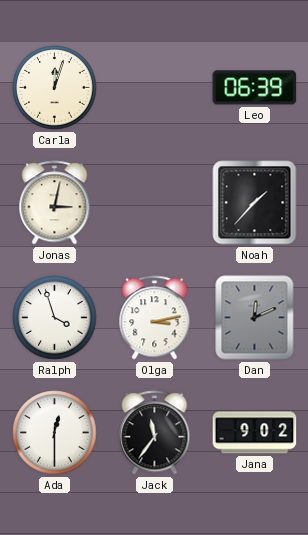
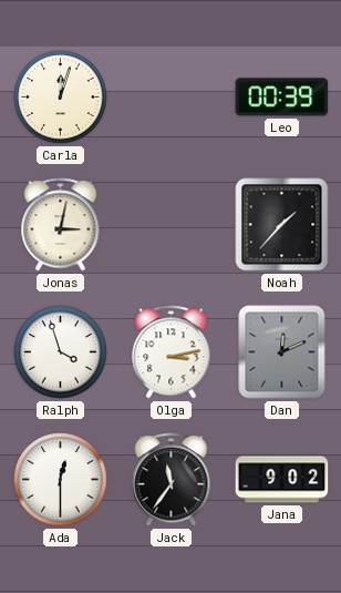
Leo: 06:39 -> 00:39 (282, 98)
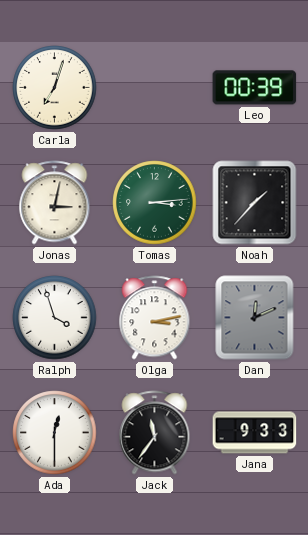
Carla: 12:03 -> 7:03 (55, 88)
Tomas: none -> 3:14 (155, 203)
Jana: 9:02 -> 9:33 (255, 433)
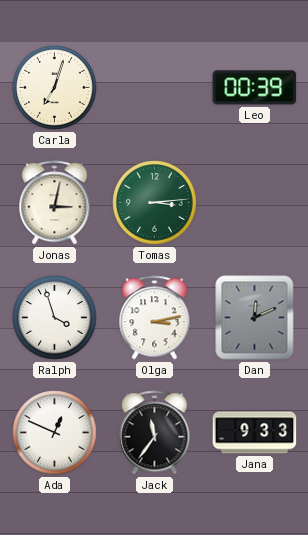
Noah: 1:37 -> none (255, 203)
Ada: 12:30 -> 12:49 (55, 433)
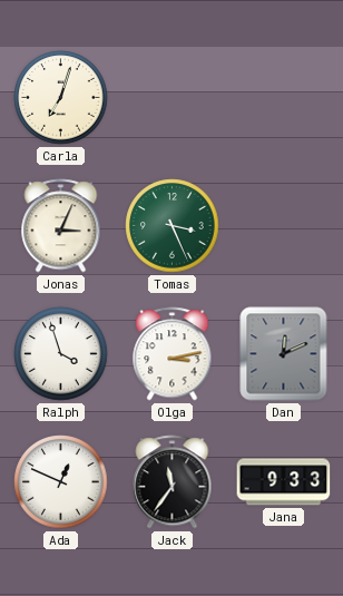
Leo: 00:39 -> none (255, 88)
Jonas: 3:02 -> 3:04 (61, 226)
Tomas: 3:14 -> 3:26 (173, 226)
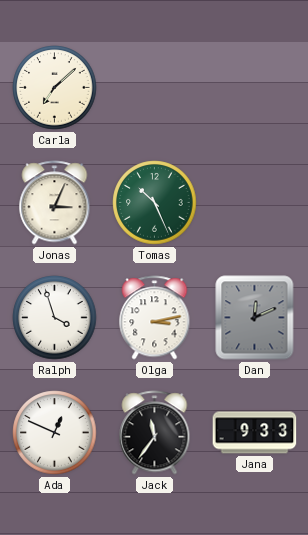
Carla: 7:03 -> 7:08 (55, 88)
Tomas: 3:26 -> 10:26 (155, 203)
